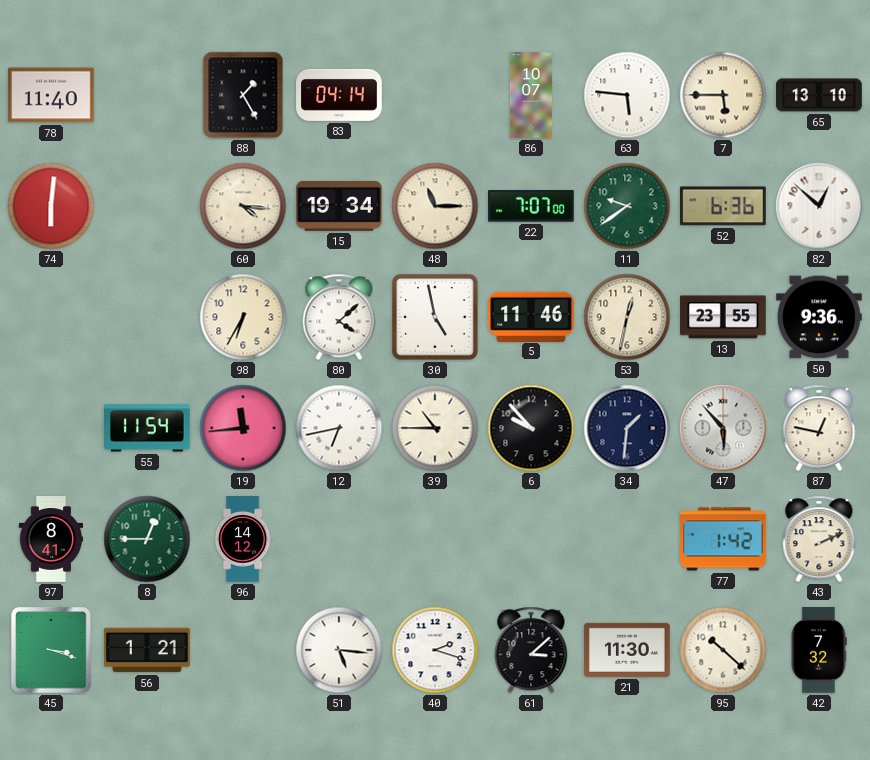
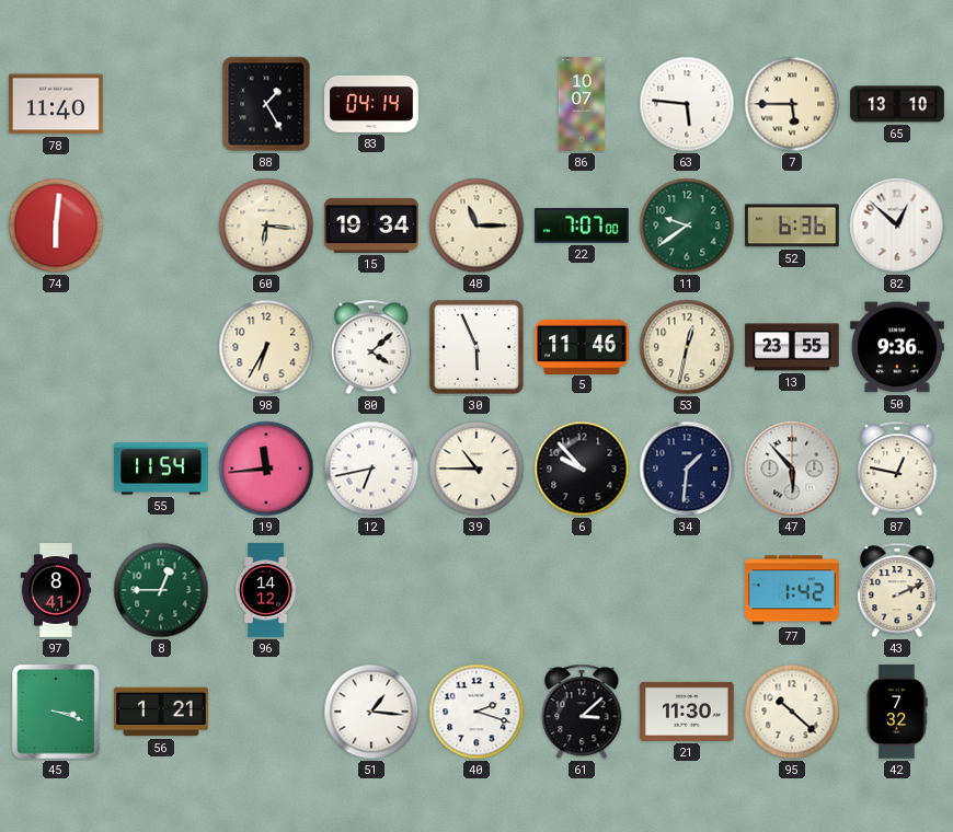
60: 4:16 -> 6:16 (266, 226)
30: 4:58 -> 5:56 (476, 347)
51: 5:16 -> 1:16 (371, 712)
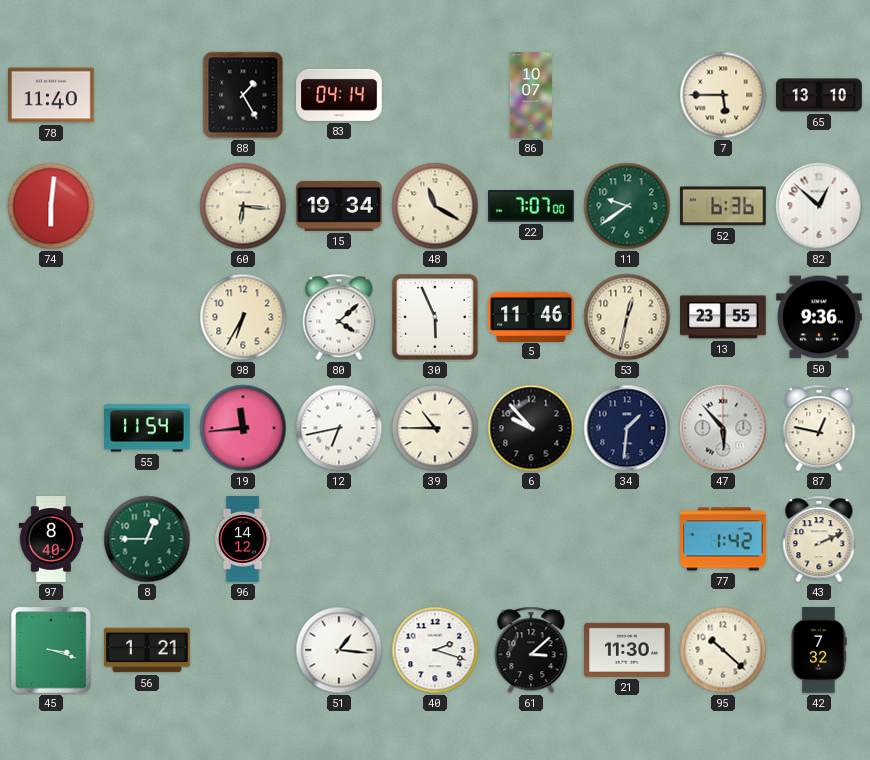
63: 5:46 -> none (687, 104)
48: 11:15 -> 11:20 (435, 206)
97: 8:41 -> 8:40 (50, 539)
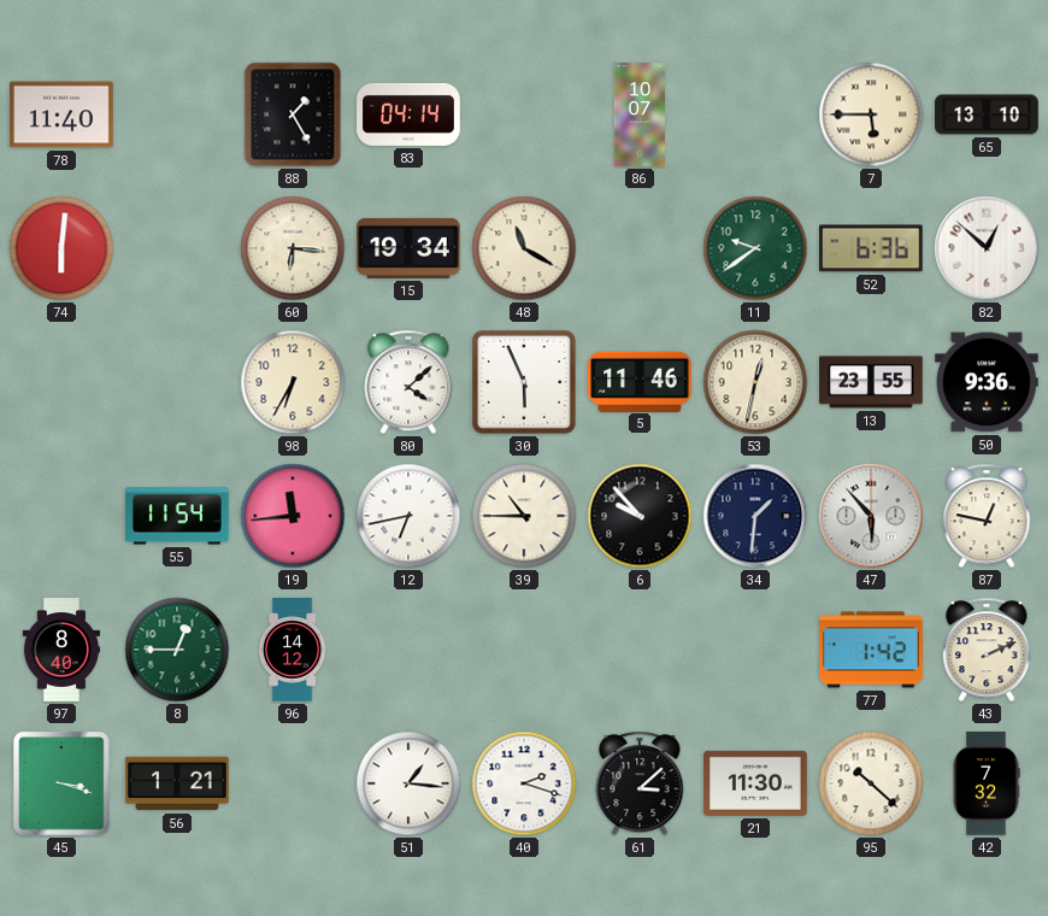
22: 7:07 -> none (532, 206)
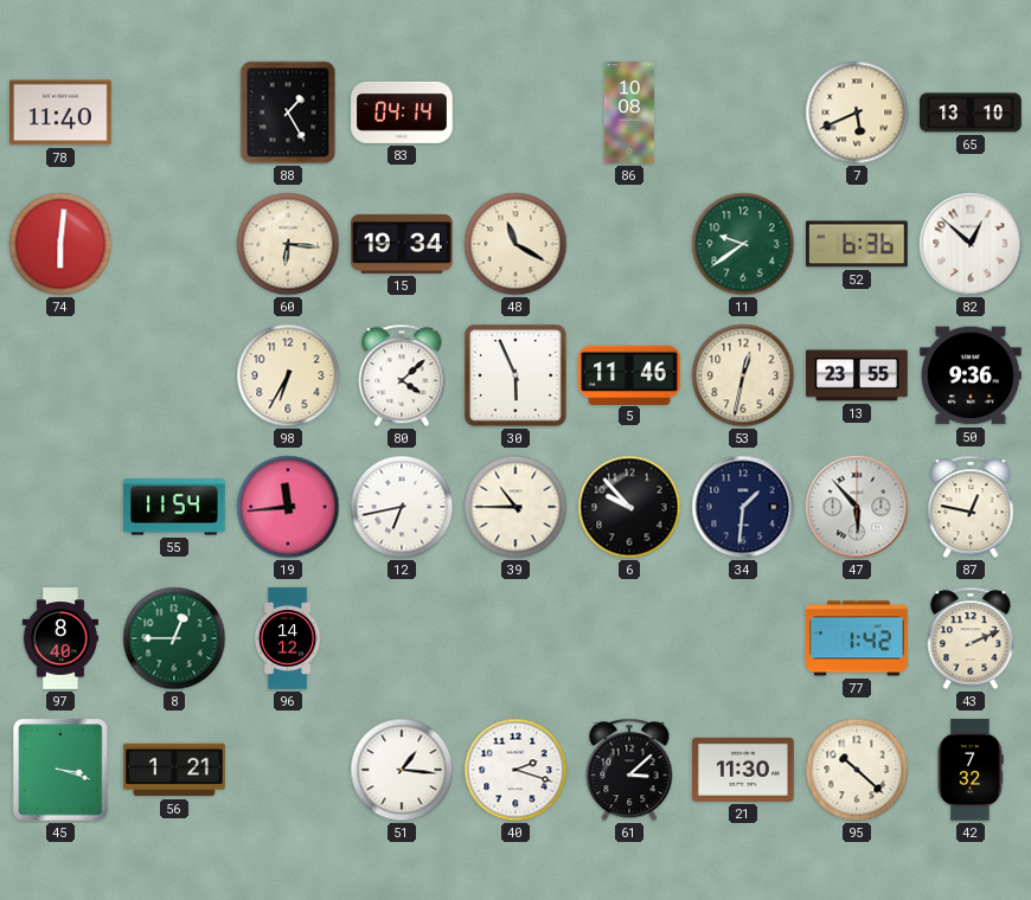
86: 10:07 -> 10:08 (629, 112)
7: 5:45 -> 5:41 (857, 112)
